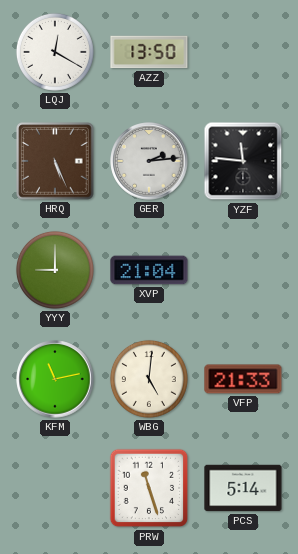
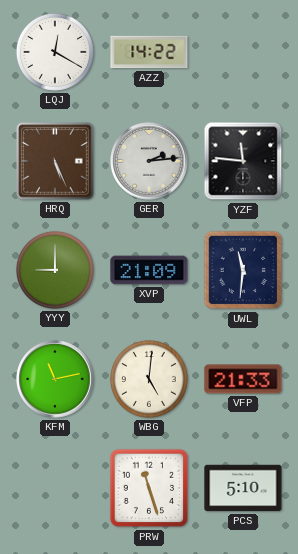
AZZ: 13:50 -> 14:22 (149, 52)
XVP: 21:04 -> 21:09 (149, 270)
UWL: none -> 11:31 (243, 270)
PCS: 5:14 -> 5:10 (243, 488)
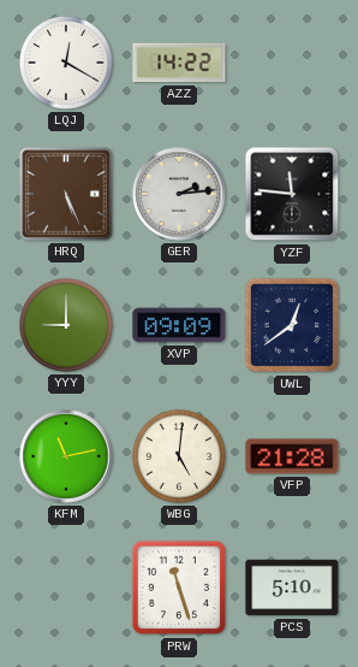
XVP: 21:09 -> 09:09 (179, 325)
UWL: 11:31 -> 12:39 (292, 325)
VFP: 21:33 -> 21:28 (292, 456)
